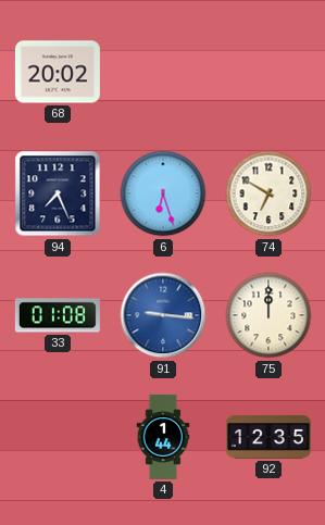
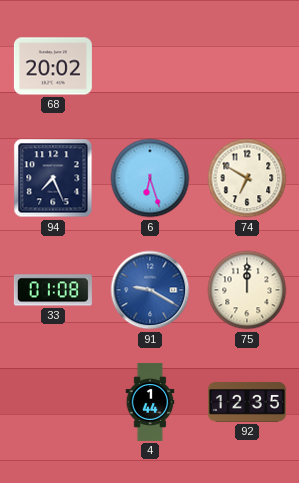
91: 9:16 -> 9:20 (150, 290)
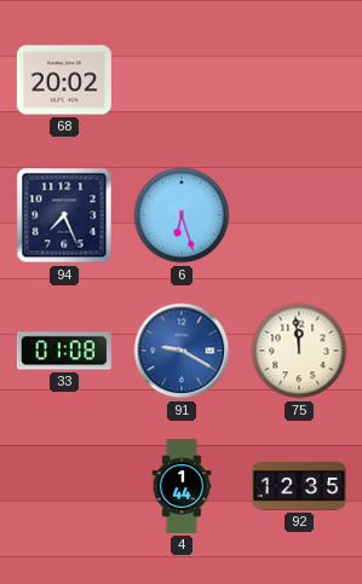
74: 6:50 -> none (247, 178)
75: 12:00 -> 11:59 (299, 351)
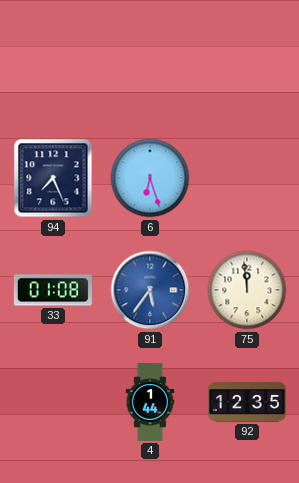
68: 20:02 -> none (64, 80)
91: 9:20 -> 5:36 (150, 290)
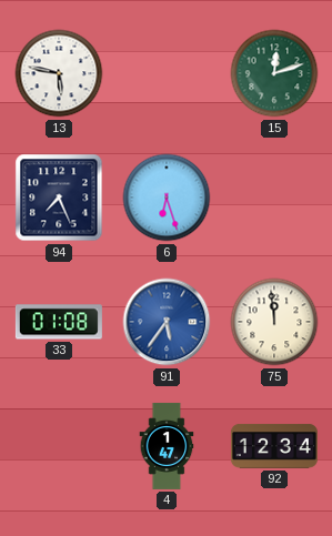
13: none -> 5:47 (59, 73)
15: none -> 12:12 (274, 73)
4: 1:44 -> 1:47 (167, 446)
92: 12:35 -> 12:34 (274, 446)
